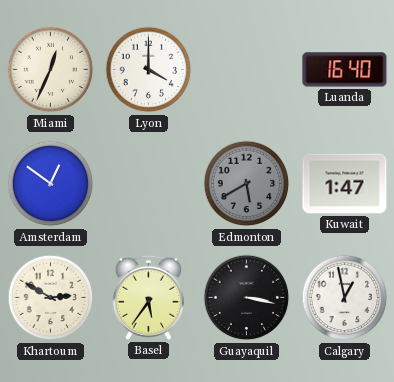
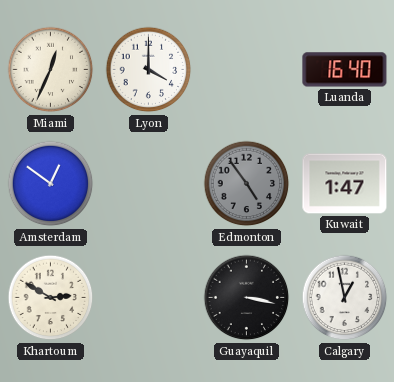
Edmonton: 5:40 -> 4:54 (247, 184)
Basel: 5:36 -> none (148, 297)
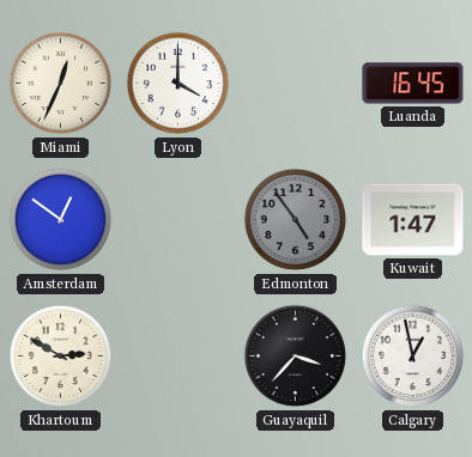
Luanda: 16:40 -> 16:45 (413, 84)
Guayaquil: 3:17 -> 3:37 (296, 357)
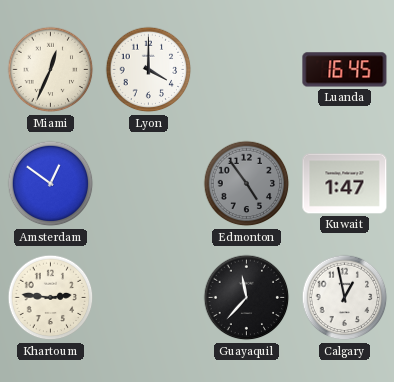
Khartoum: 2:50 -> 2:46 (51, 298)
Guayaquil: 3:37 -> 11:37 (247, 298)
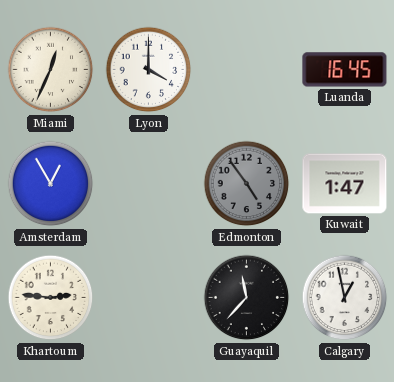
Amsterdam: 12:51 -> 12:55 (51, 184)
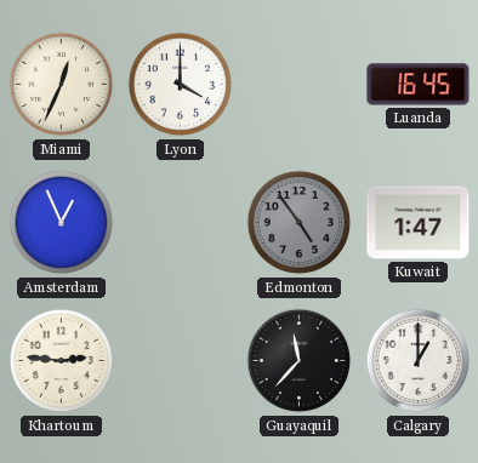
Amsterdam: 12:55 -> 12:56 (62, 223)
Calgary: 12:58 -> 1:00 (419, 361)
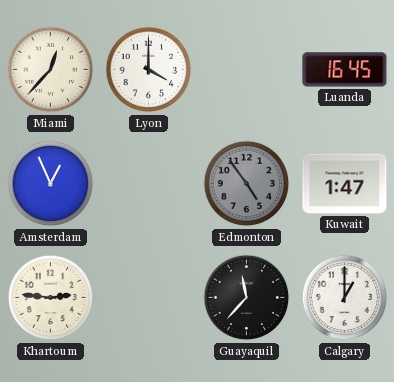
Miami: 12:34 -> 12:37 (51, 70)
